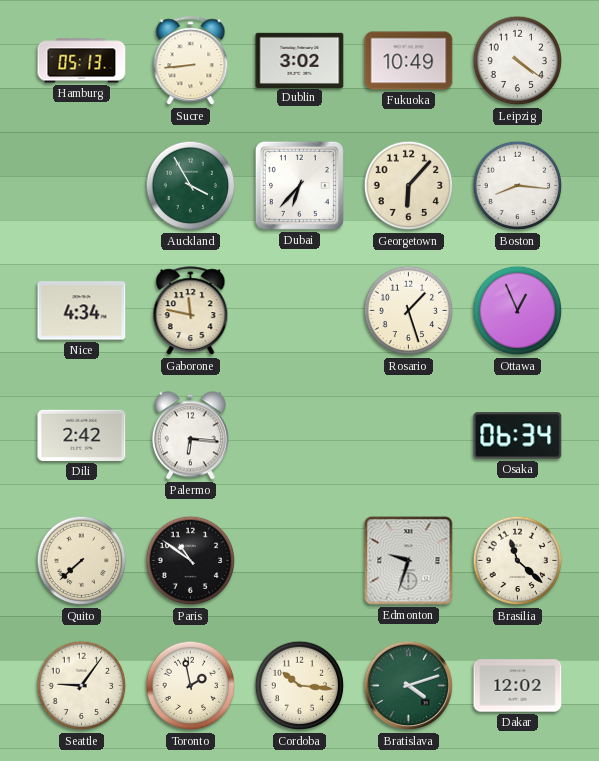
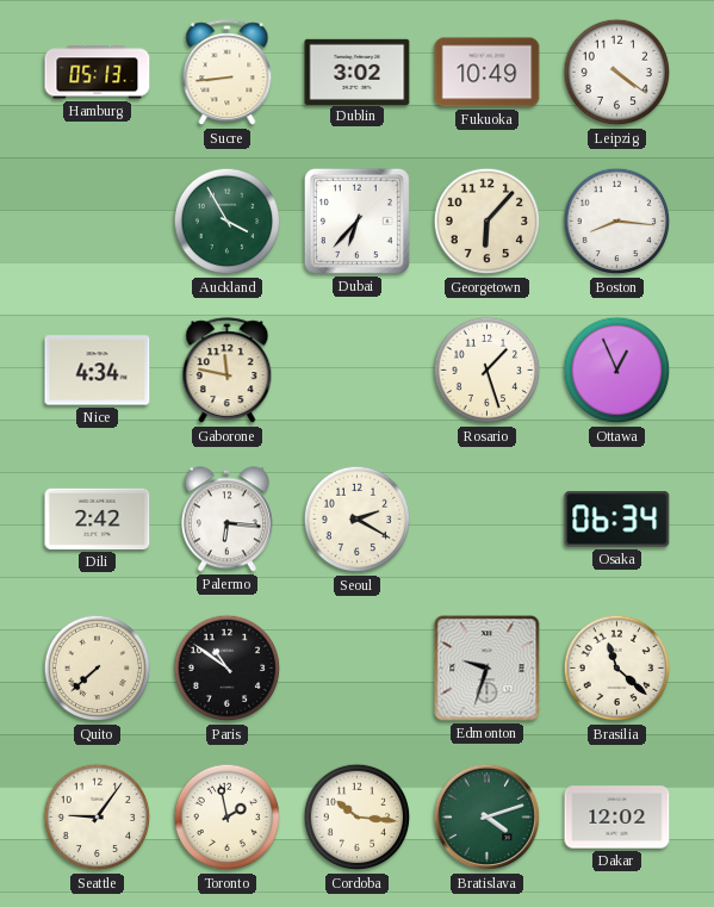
Seoul: none -> 2:20 (358, 520)
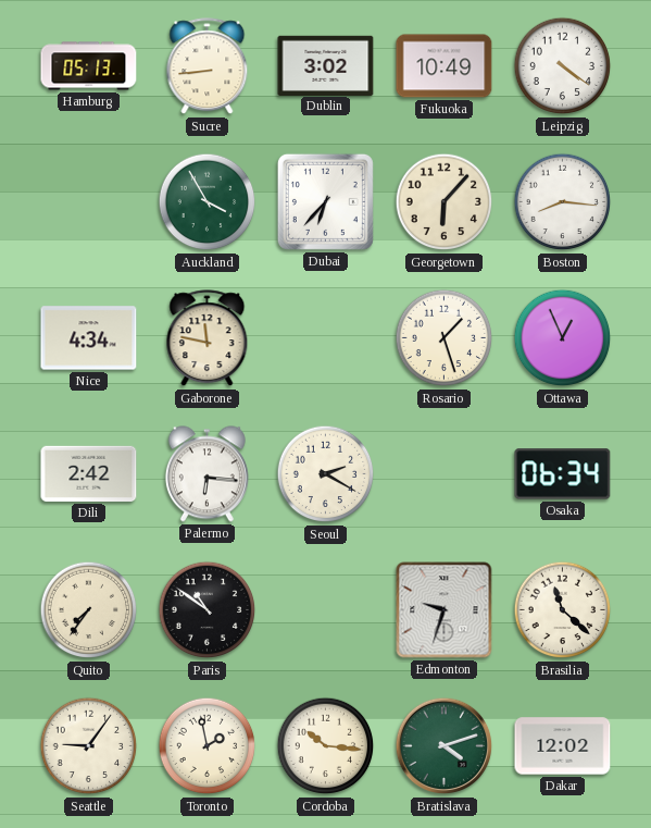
Quito: 7:38 -> 7:36 (89, 610)
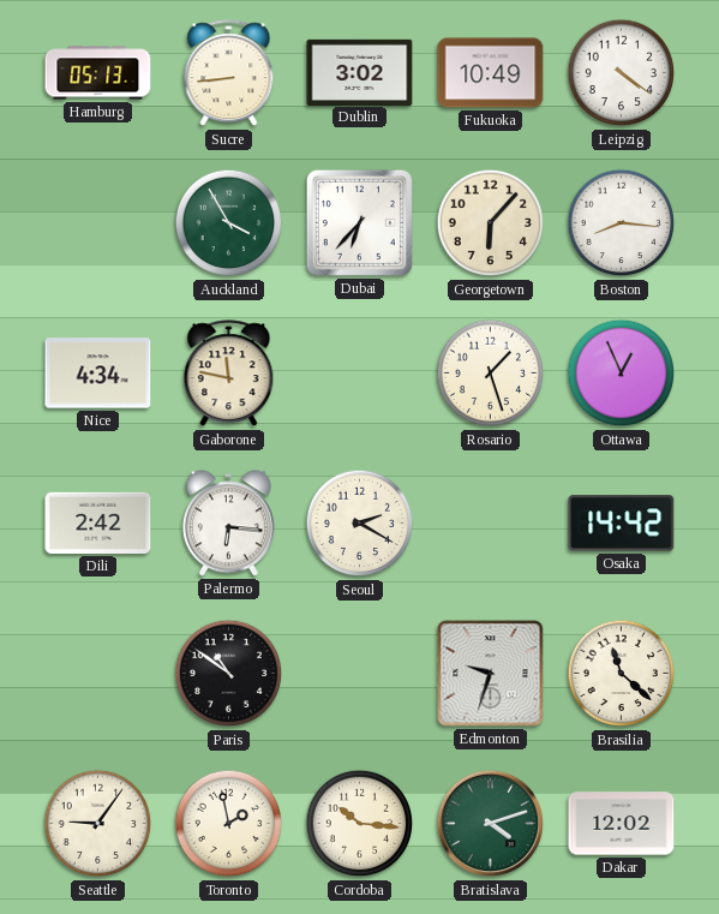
Osaka: 06:34 -> 14:42 (622, 524)
Quito: 7:36 -> none (89, 610)
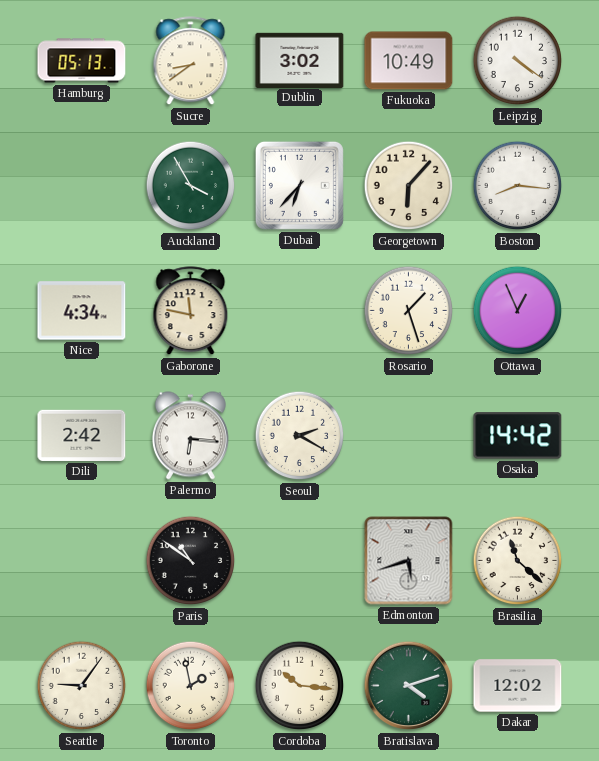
Sucre: 8:44 -> 8:39 (191, 61)
Edmonton: 9:33 -> 5:42 (409, 561)
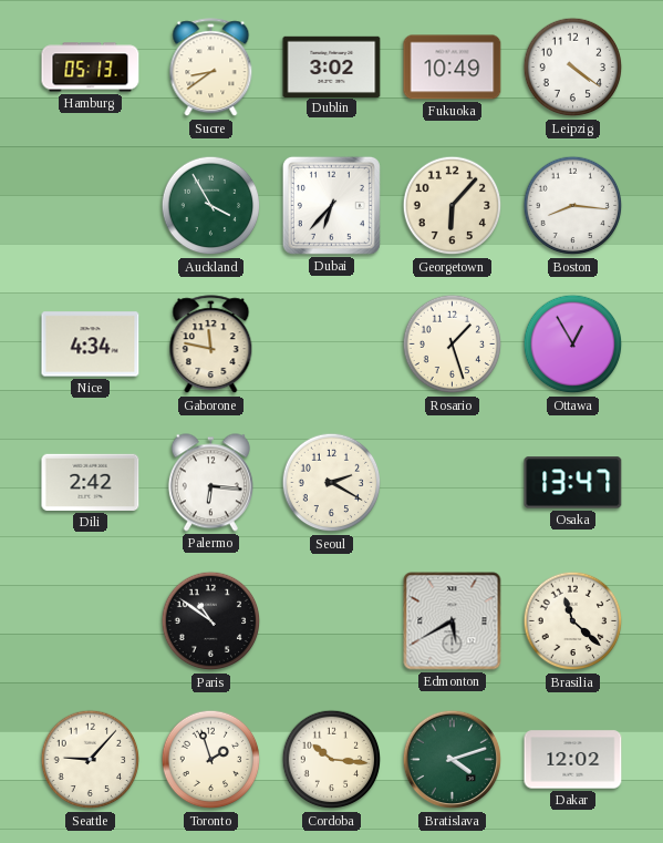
Ottawa: 12:56 -> 12:55 (573, 345)
Osaka: 14:42 -> 13:47 (573, 483)
Edmonton: 5:42 -> 5:40 (453, 621)
Seattle: 9:06 -> 9:07 (91, 760)
Toronto: 1:58 -> 1:57 (211, 760)
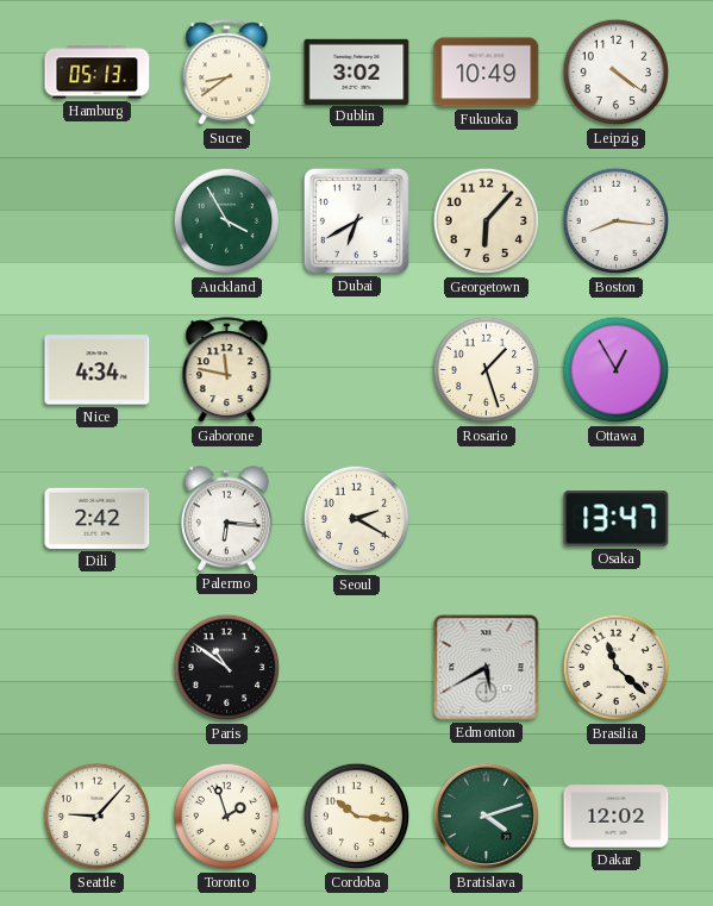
Dubai: 6:37 -> 6:40 (356, 220)
